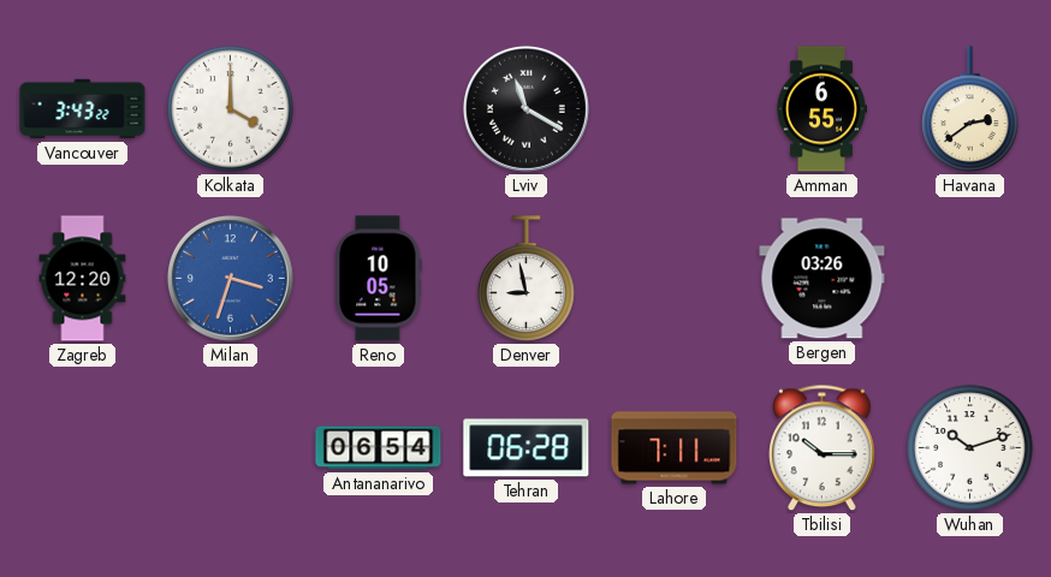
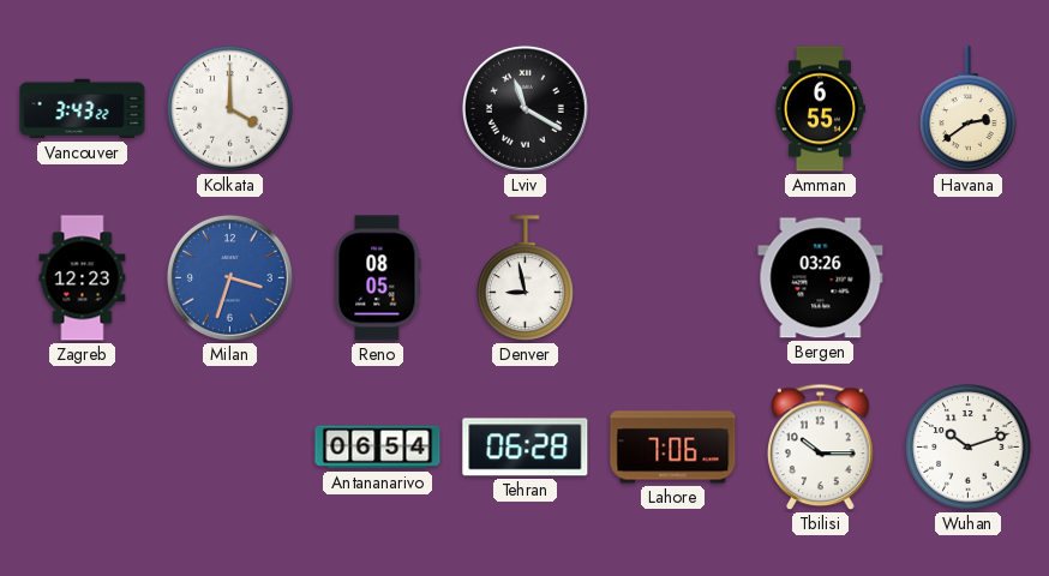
Zagreb: 12:20 -> 12:23 (83, 278)
Reno: 10:05 -> 08:05 (378, 278)
Lahore: 7:11 -> 7:06 (673, 448)
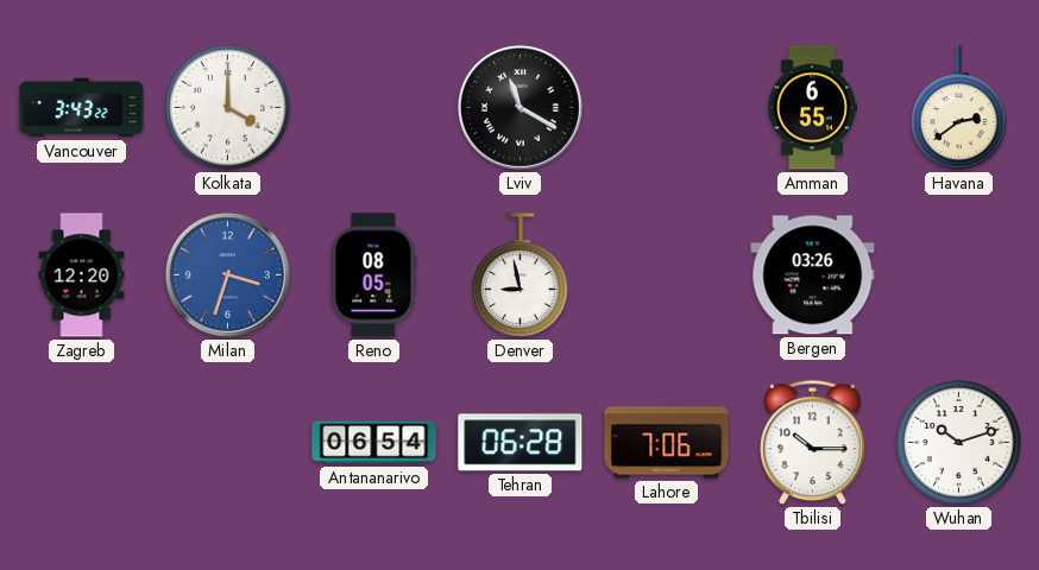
Zagreb: 12:23 -> 12:20 (82, 275)
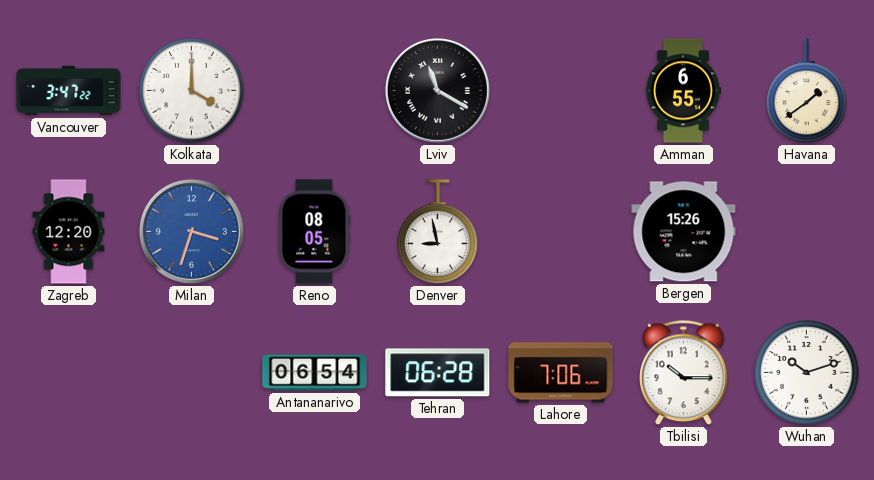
Vancouver: 3:43 -> 3:47 (69, 91)
Havana: 2:39 -> 1:39 (807, 91)
Bergen: 03:26 -> 15:26 (684, 232)
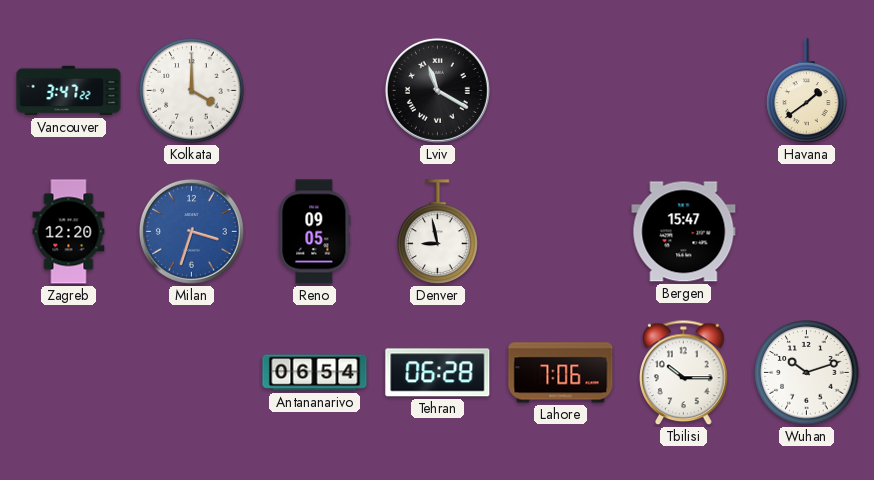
Amman: 6:55 -> none (683, 91)
Reno: 08:05 -> 09:05 (315, 232)
Bergen: 15:26 -> 15:47 (684, 232)
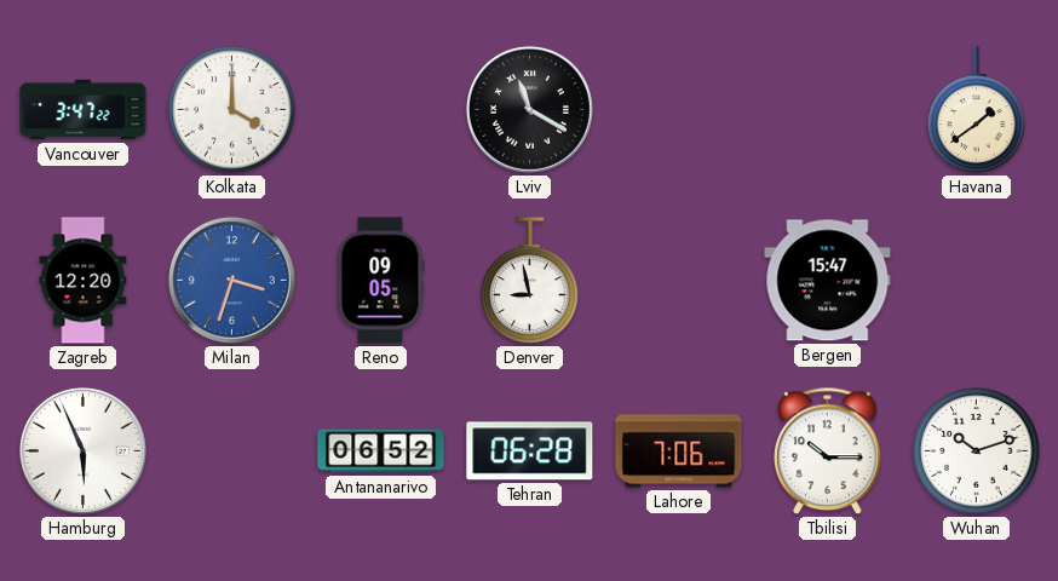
Hamburg: none -> 5:56 (82, 450)
Antananarivo: 06:54 -> 06:52 (381, 451)
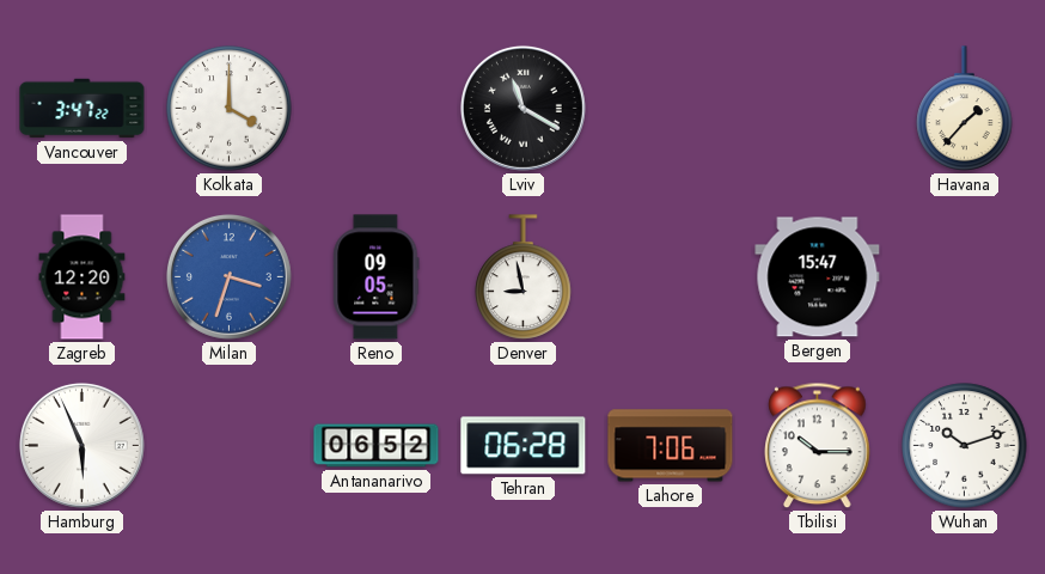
Havana: 1:39 -> 1:37 (965, 109)
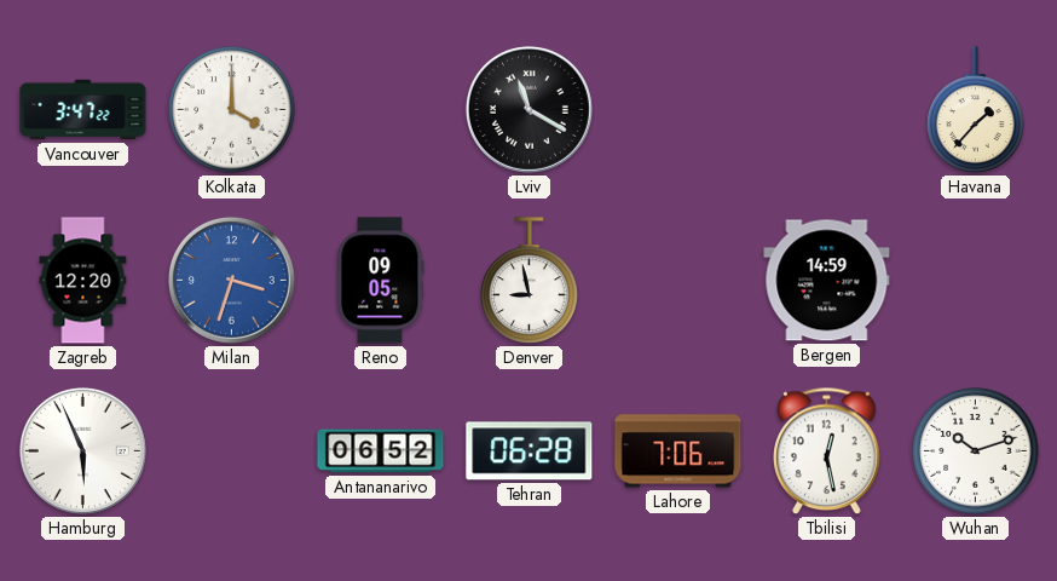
Bergen: 15:47 -> 14:59 (827, 281)
Tbilisi: 10:15 -> 12:28 (827, 451)
